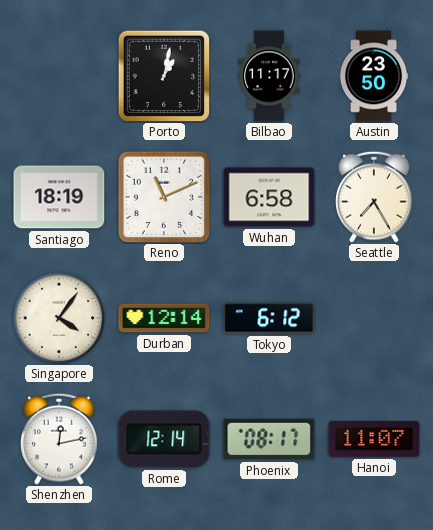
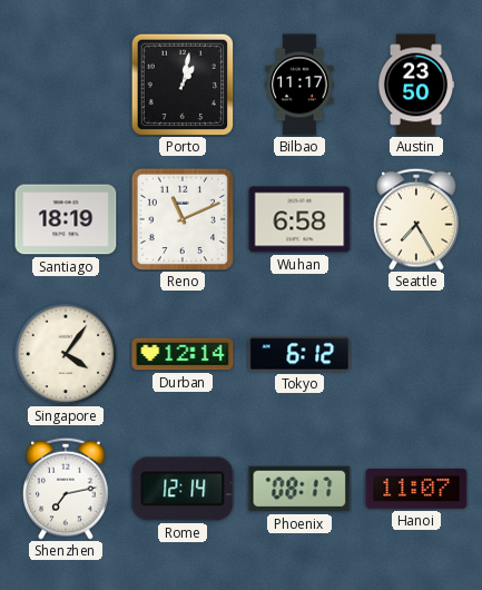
Shenzhen: 12:13 -> 7:13 (66, 489)
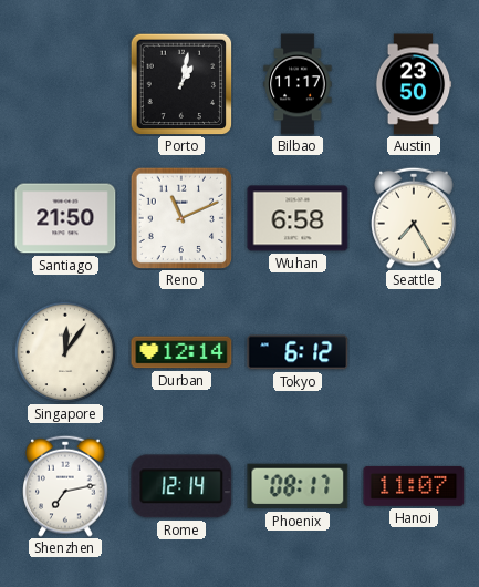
Santiago: 18:19 -> 21:50 (65, 218)
Singapore: 4:06 -> 12:06 (65, 352)
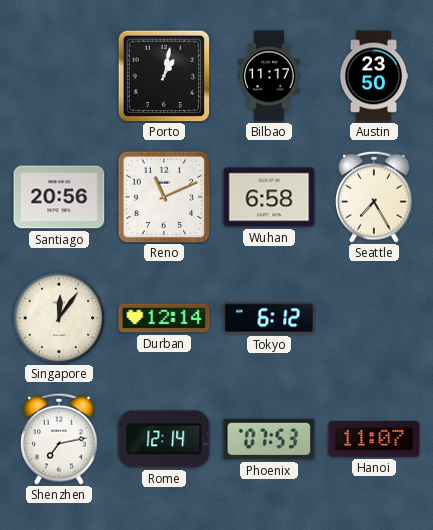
Santiago: 21:50 -> 20:56 (59, 197)
Phoenix: 08:17 -> 07:53 (269, 439)
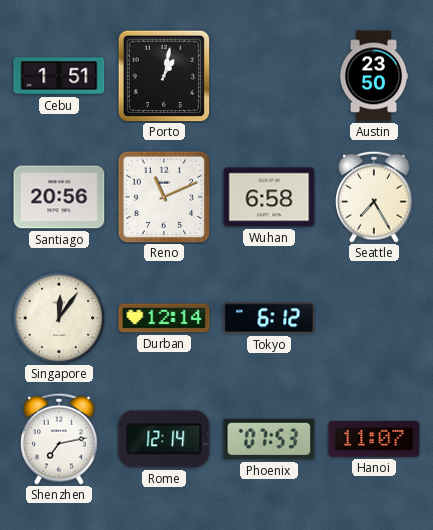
Cebu: none -> 1:51 (59, 76)
Bilbao: 11:17 -> none (269, 76)
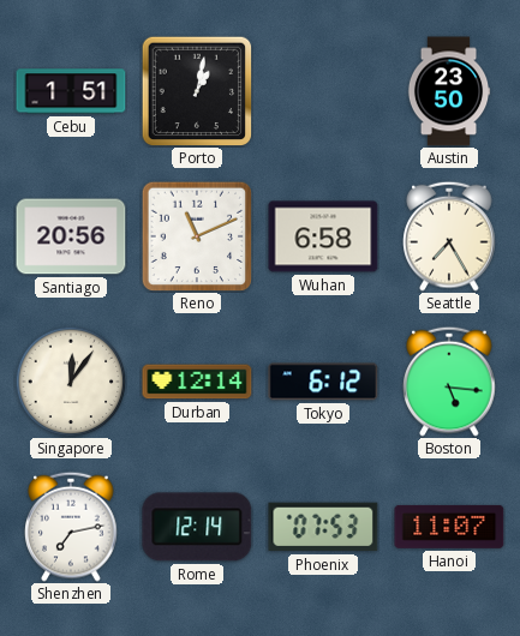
Boston: none -> 5:16 (449, 382)
